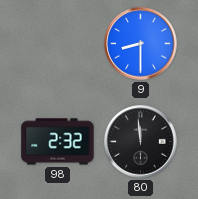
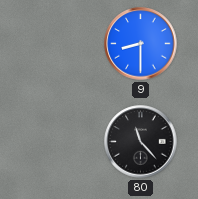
98: 2:32 -> none (58, 142)
80: 11:59 -> 11:23 (141, 142)
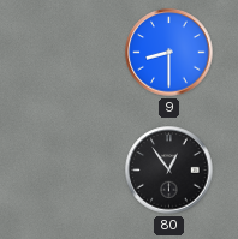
80: 11:23 -> 12:54 (169, 171)
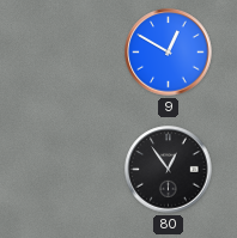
9: 8:30 -> 12:50 (169, 53)
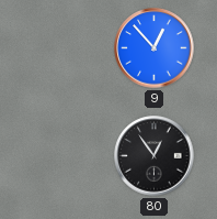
9: 12:50 -> 12:53 (155, 48)
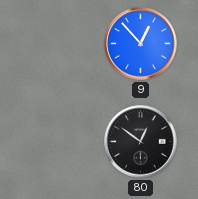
80: 12:54 -> 12:51 (141, 142)
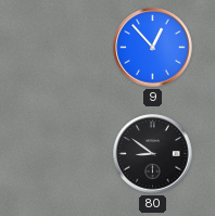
80: 12:51 -> 8:51 (153, 154)
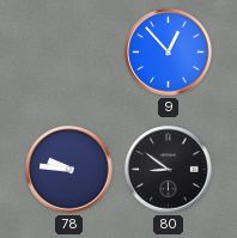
78: none -> 9:46 (69, 170)
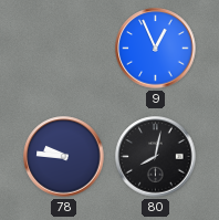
9: 12:53 -> 12:56 (156, 49)
80: 8:51 -> 8:02 (156, 157)
